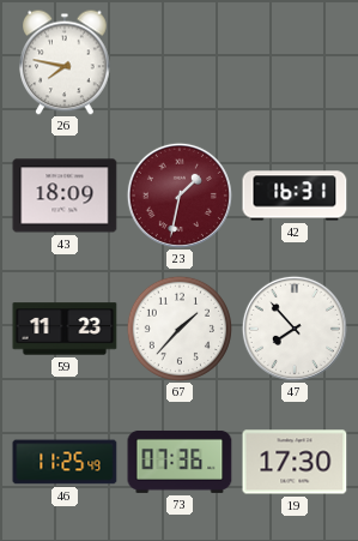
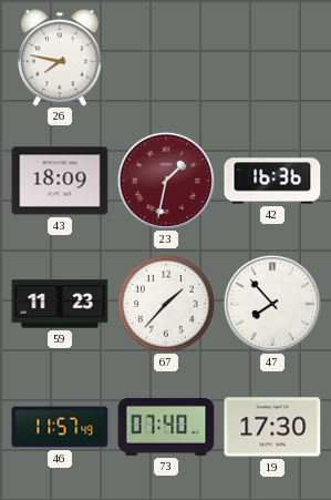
42: 16:31 -> 16:36 (272, 181)
46: 11:25 -> 11:57 (60, 427)
73: 07:36 -> 07:40 (166, 427)
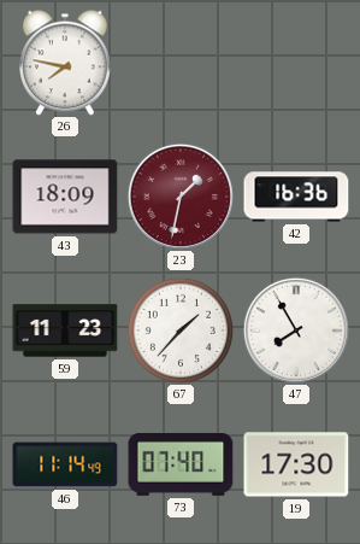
47: 7:53 -> 7:55 (296, 331)
46: 11:57 -> 11:14 (65, 464)
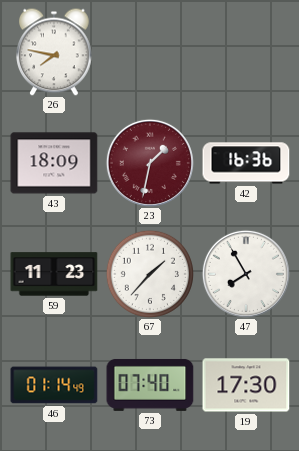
46: 11:14 -> 01:14 (54, 385)
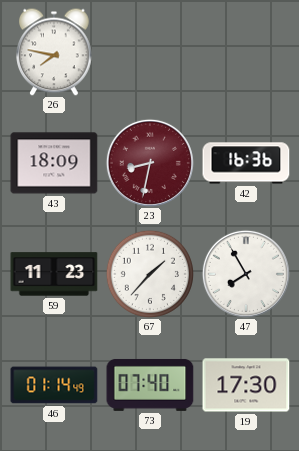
23: 1:32 -> 8:32 (150, 163)
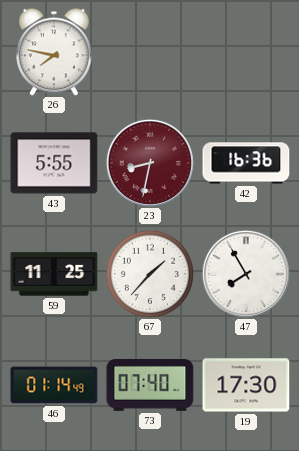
43: 18:09 -> 5:55 (54, 163)
59: 11:23 -> 11:25 (54, 274)
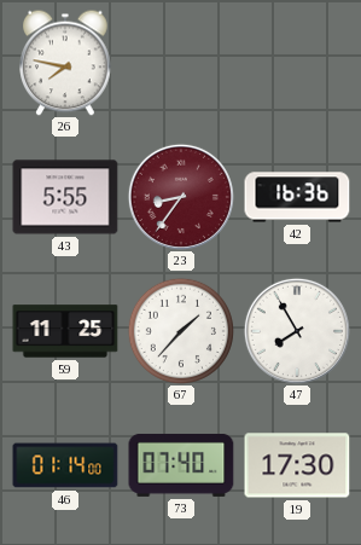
23: 8:32 -> 8:36 (181, 197)
46: 01:14:49 -> 01:14:00 (65, 465)
